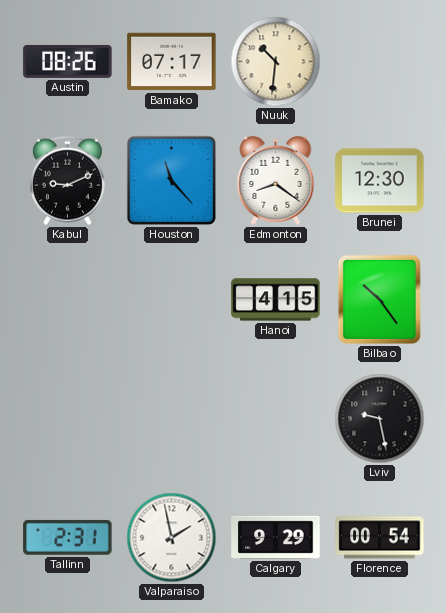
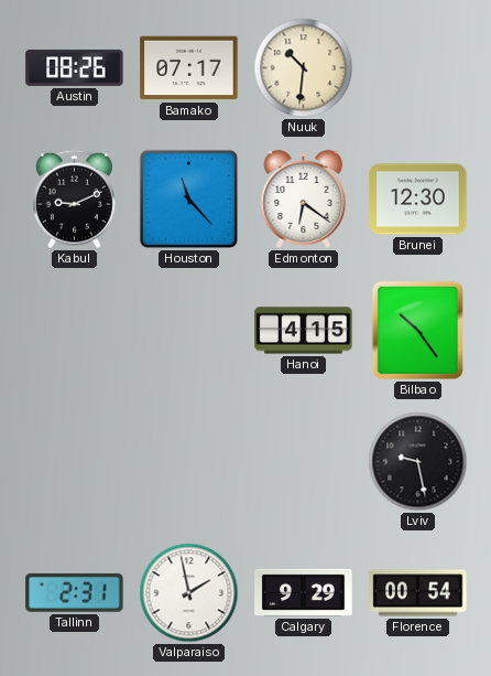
Edmonton: 8:21 -> 6:21 (304, 198)
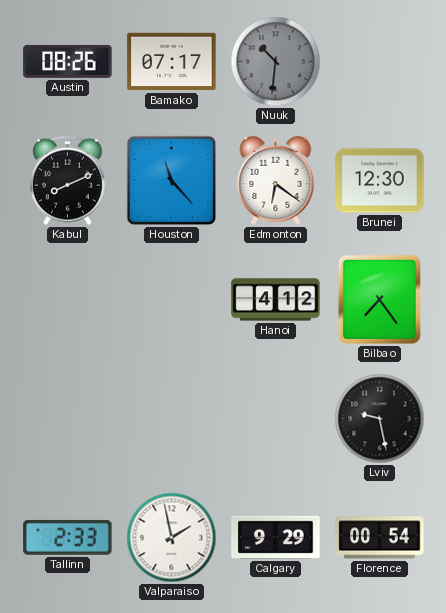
Nuuk dial: cream -> grey (276, 62)
Kabul: 9:11 -> 8:11 (67, 181)
Hanoi: 4:15 -> 4:12 (276, 300)
Bilbao: 10:24 -> 7:24 (379, 299)
Tallinn: 2:31 -> 2:33 (68, 537)
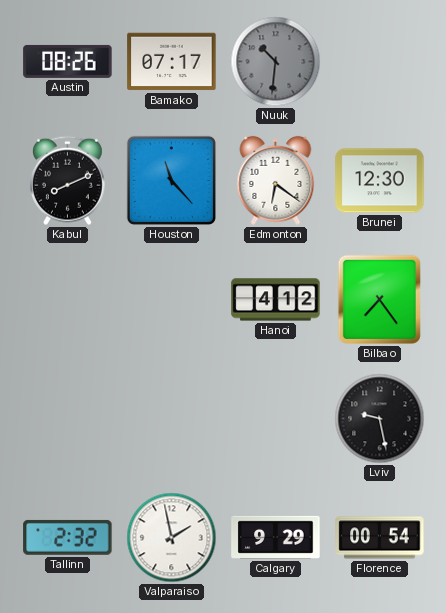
Tallinn: 2:33 -> 2:32 (68, 537)
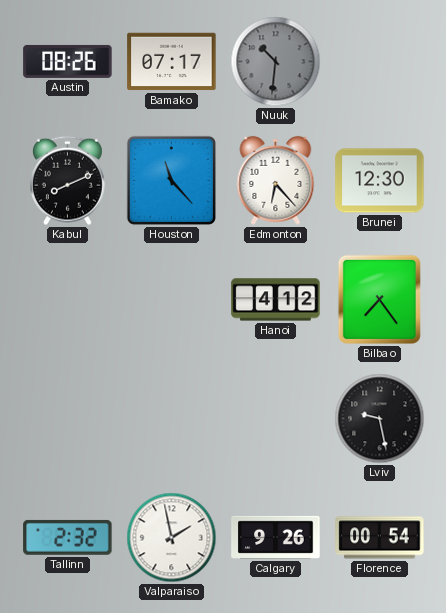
Edmonton: 6:21 -> 6:23 (276, 180)
Calgary: 9:29 -> 9:26 (276, 537)
